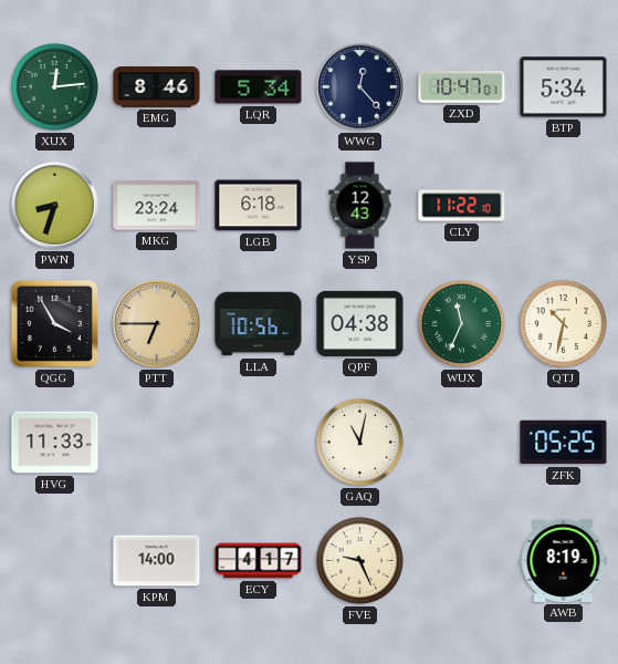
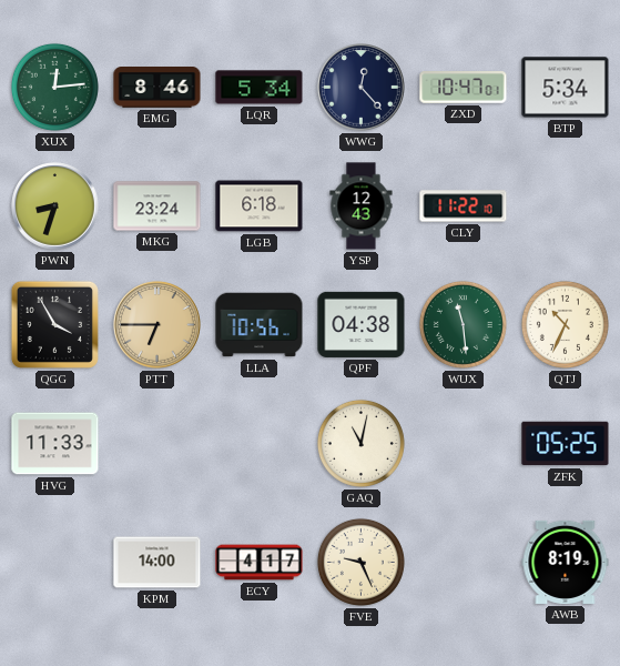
WUX: 11:34 -> 11:29 (463, 324)
QTJ: 10:32 -> 10:34 (565, 324)
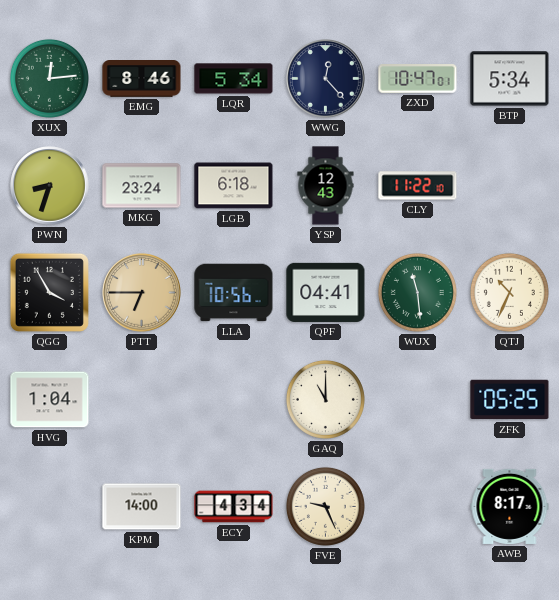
QPF: 04:38 -> 04:41 (326, 292)
HVG: 11:33 -> 1:04 (50, 400)
GAQ: 11:02 -> 11:00 (325, 399)
ECY: 4:17 -> 4:34 (234, 507)
AWB: 8:19 -> 8:17 (510, 506)
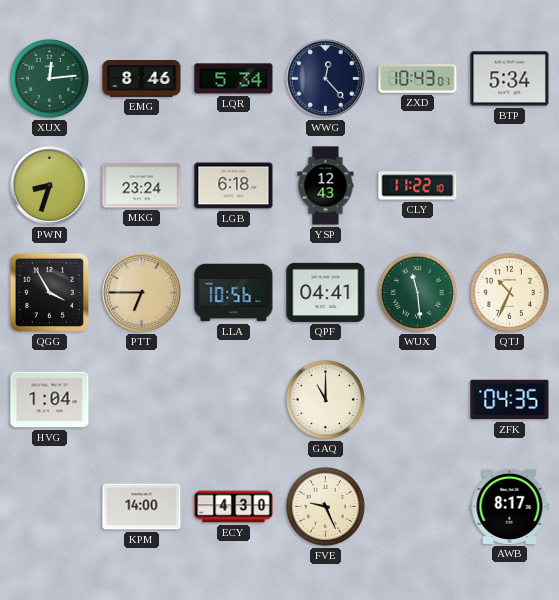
ZXD: 10:47 -> 10:43 (418, 79)
ZFK: 05:25 -> 04:35 (510, 400)
ECY: 4:34 -> 4:30 (234, 507)
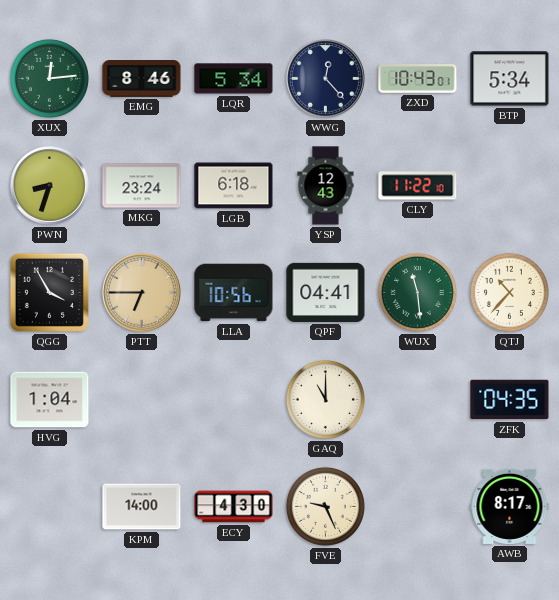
QTJ: 10:34 -> 10:37 (509, 292)
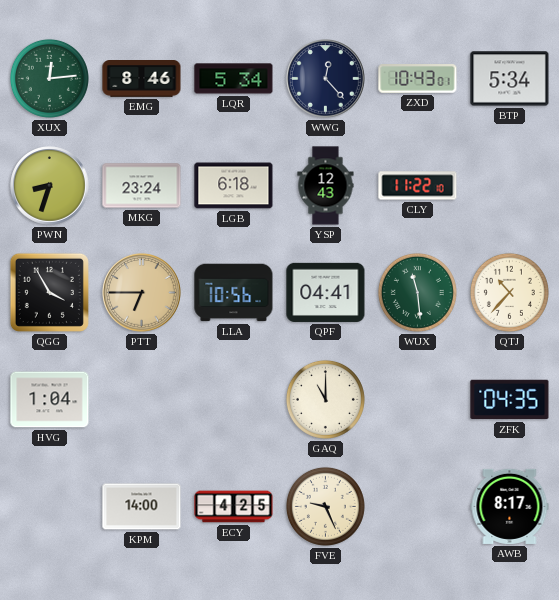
ECY: 4:30 -> 4:25 (234, 507)
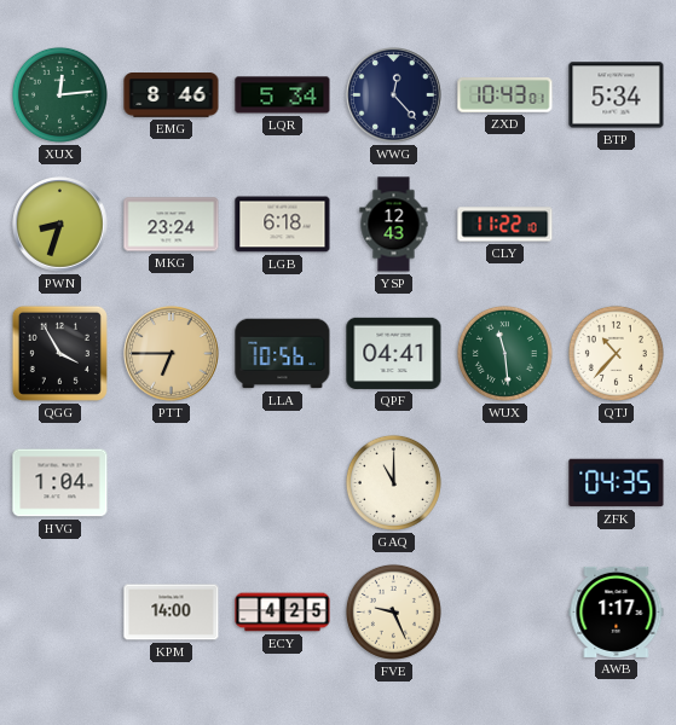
AWB: 8:17 -> 1:17 (617, 611)
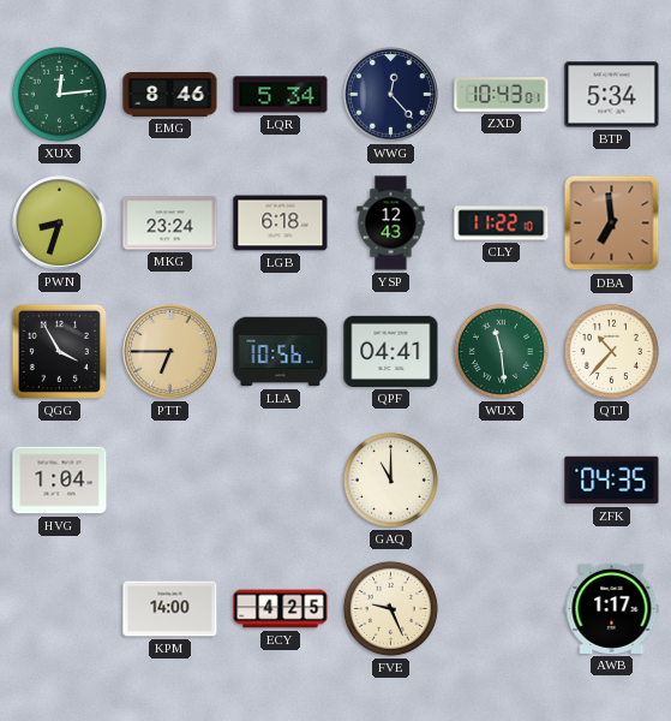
DBA: none -> 6:59 (612, 224)
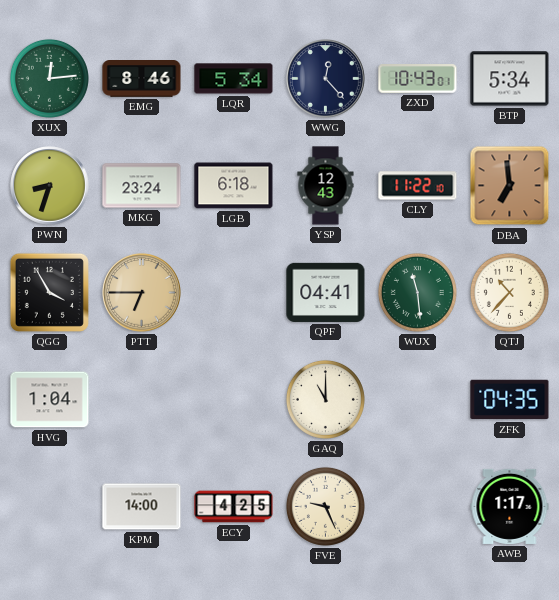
LLA: 10:56 -> none (281, 352)
